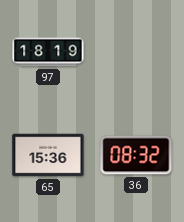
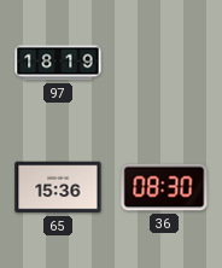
36: 08:32 -> 08:30 (164, 187)
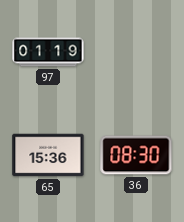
97: 18:19 -> 01:19 (48, 52)
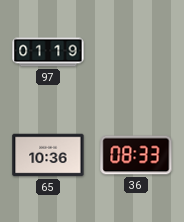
65: 15:36 -> 10:36 (48, 155)
36: 08:30 -> 08:33 (136, 155)
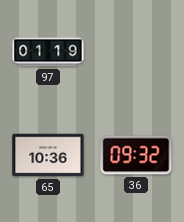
36: 08:33 -> 09:32 (136, 155)
